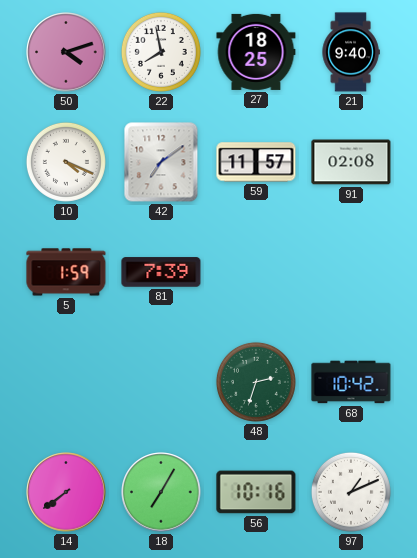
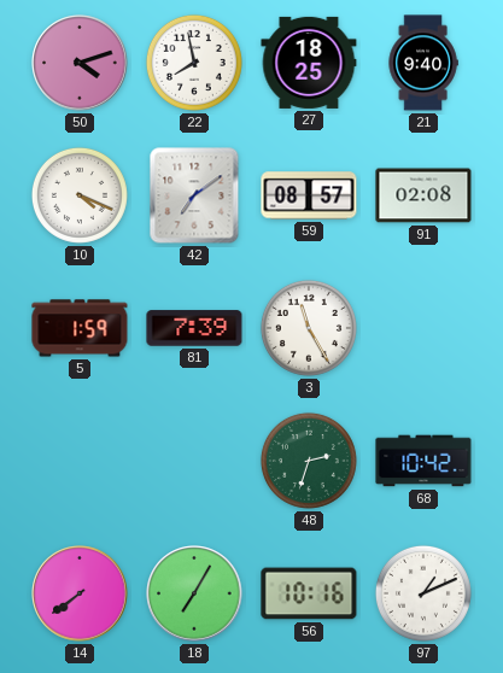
59: 11:57 -> 08:57 (309, 195)
3: none -> 11:25 (309, 328)
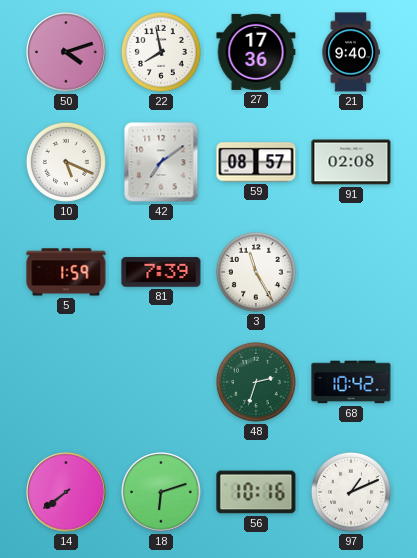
27: 18:25 -> 17:36 (256, 52)
10: 4:19 -> 5:19 (66, 162)
18: 7:05 -> 6:12 (161, 492)
